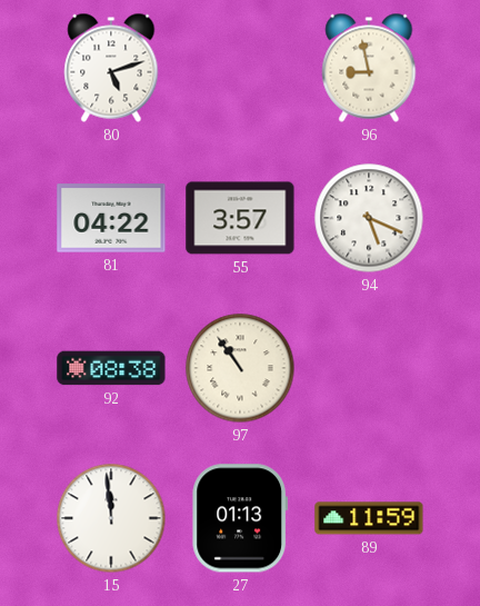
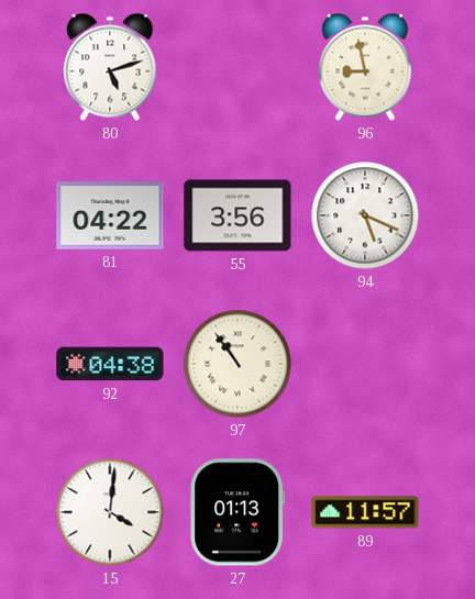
55: 3:57 -> 3:56 (237, 215)
92: 08:38 -> 04:38 (110, 364)
15: 11:59 -> 4:01 (110, 512)
89: 11:59 -> 11:57 (365, 512)
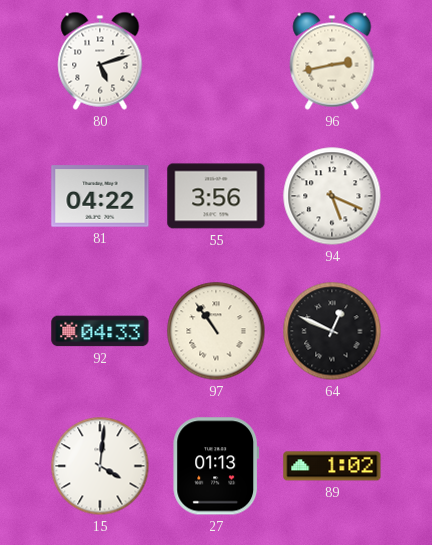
96: 8:58 -> 2:43 (332, 61)
92: 04:38 -> 04:33 (100, 331)
64: none -> 12:49 (332, 331)
89: 11:57 -> 1:02 (332, 466)
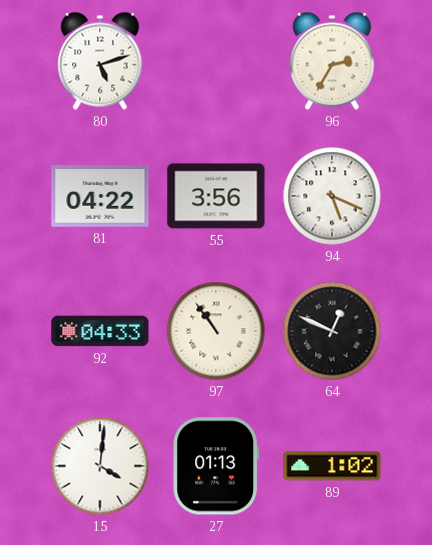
96: 2:43 -> 2:35 (332, 61)
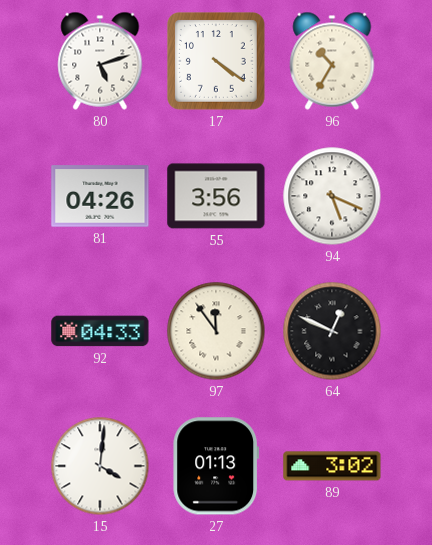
17: none -> 4:21 (217, 62)
96: 2:35 -> 10:35 (332, 61)
81: 04:22 -> 04:26 (100, 196)
97: 10:54 -> 11:54 (216, 331)
89: 1:02 -> 3:02 (332, 466)
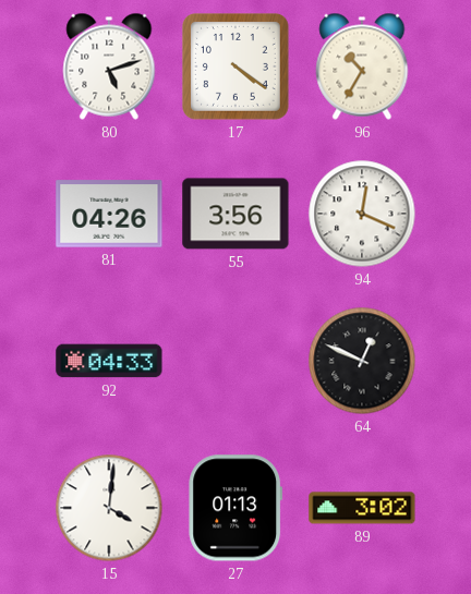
94: 5:19 -> 12:19 (362, 214)
97: 11:54 -> none (216, 331)
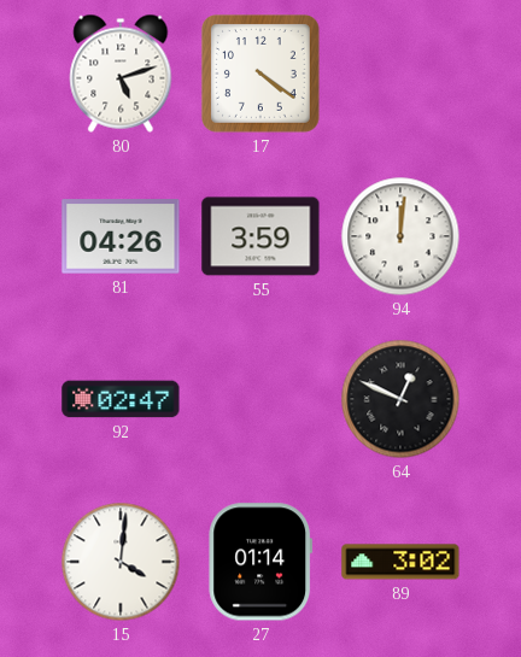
96: 10:35 -> none (362, 66)
55: 3:56 -> 3:59 (260, 236)
94: 12:19 -> 12:01 (400, 236)
92: 04:33 -> 02:47 (121, 399)
27: 01:13 -> 01:14 (260, 562)
